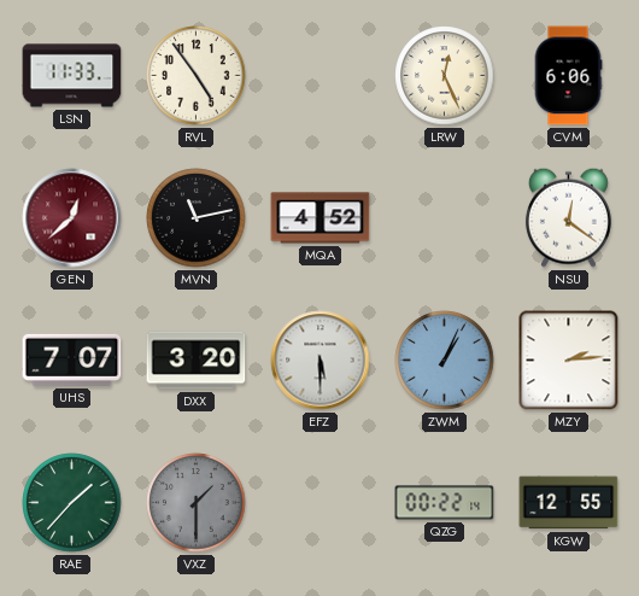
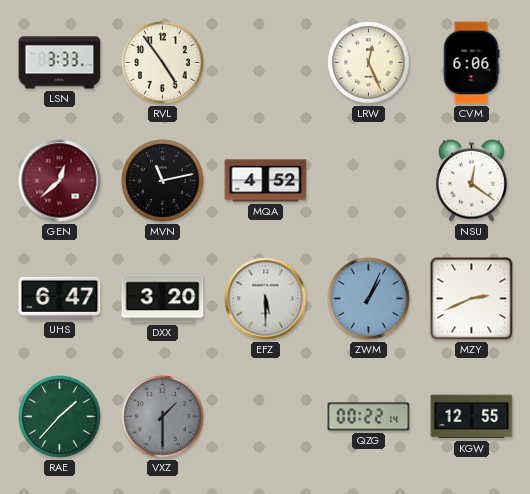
LSN: 11:33 -> 3:33 (60, 63)
UHS: 7:07 -> 6:47 (60, 298)
MZY: 2:14 -> 2:41 (472, 299)
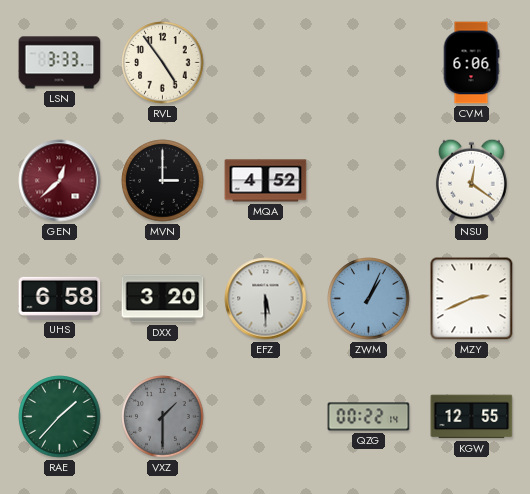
LRW: 12:26 -> none (369, 63)
MVN: 11:13 -> 3:00 (163, 181)
UHS: 6:47 -> 6:58 (60, 298)
